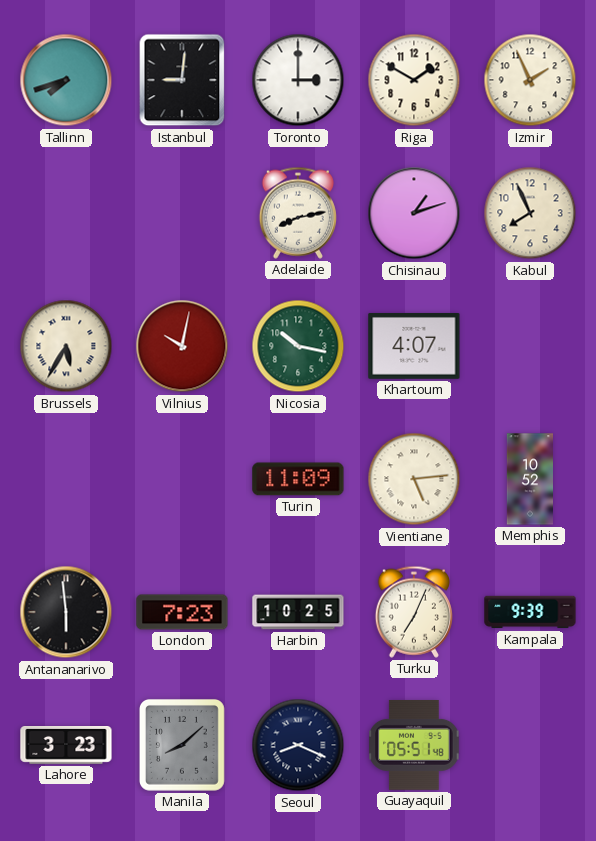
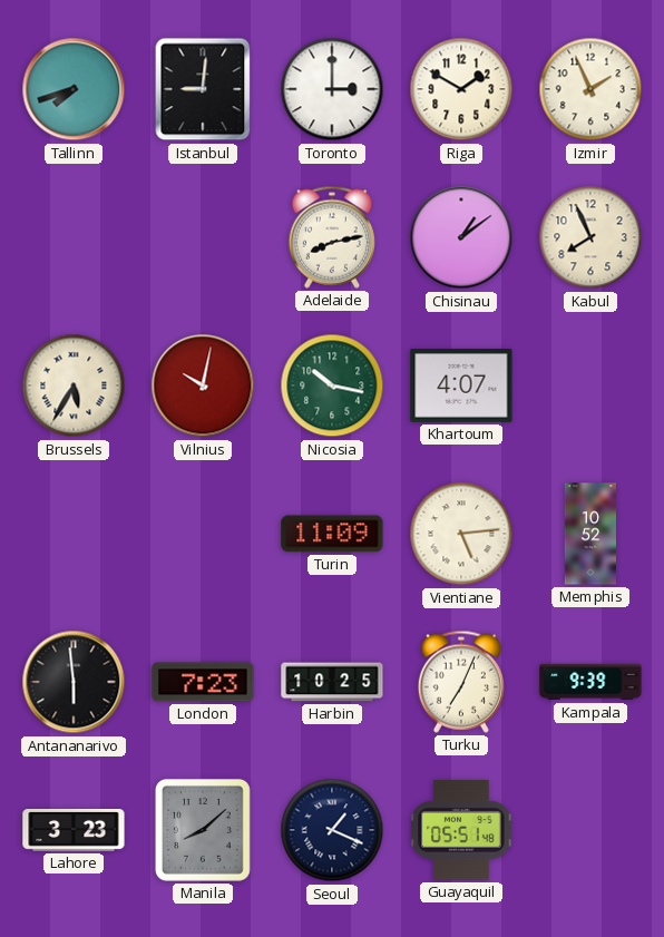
Chisinau: 1:12 -> 1:09 (461, 237)
Seoul: 8:19 -> 1:19 (332, 830)
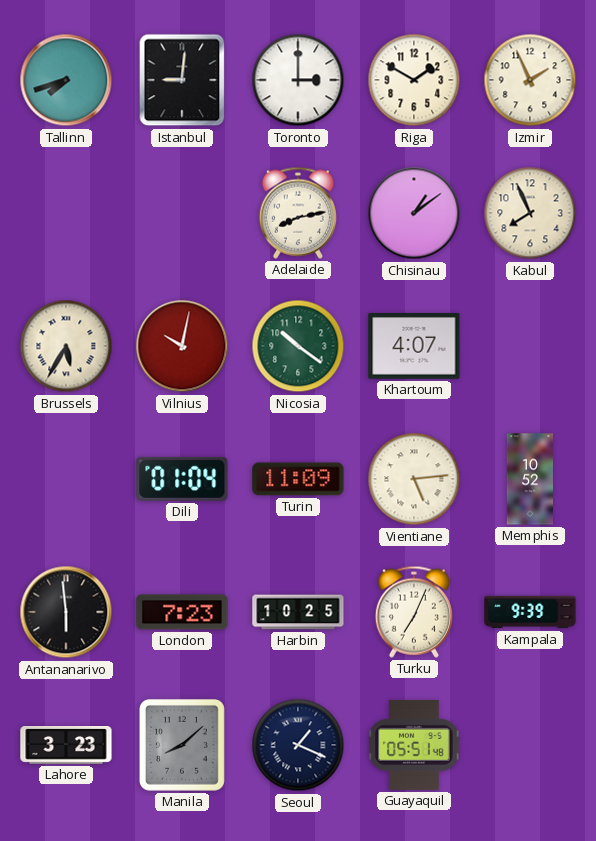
Nicosia: 10:17 -> 10:21 (298, 346)
Dili: none -> 01:04 (182, 479)
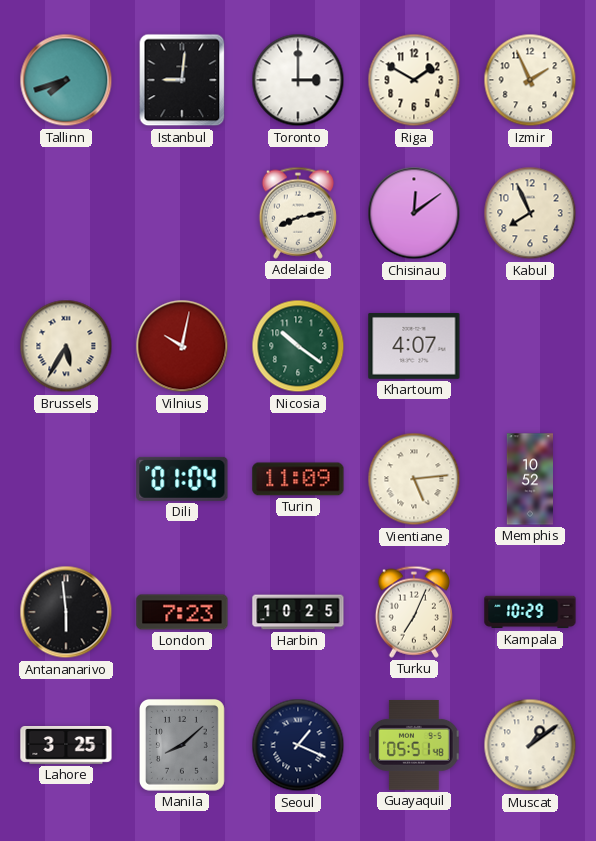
Chisinau: 1:09 -> 12:09 (414, 213)
Kampala: 9:39 -> 10:29 (530, 612)
Lahore: 3:23 -> 3:25 (66, 746)
Muscat: none -> 1:09 (530, 745)
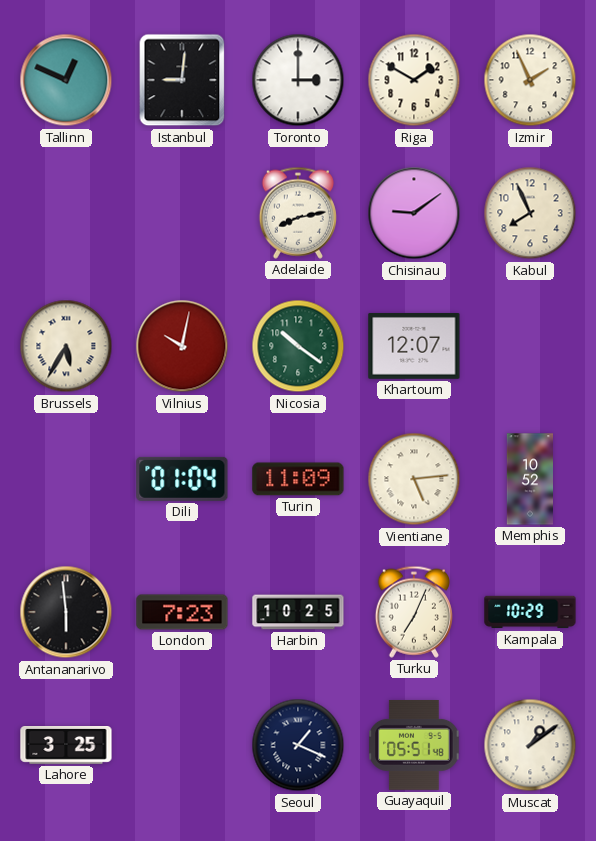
Tallinn: 7:42 -> 12:49 (66, 80)
Chisinau: 12:09 -> 9:09 (414, 213)
Khartoum: 4:07 -> 12:07 (414, 346)
Manila: 8:08 -> none (182, 745)
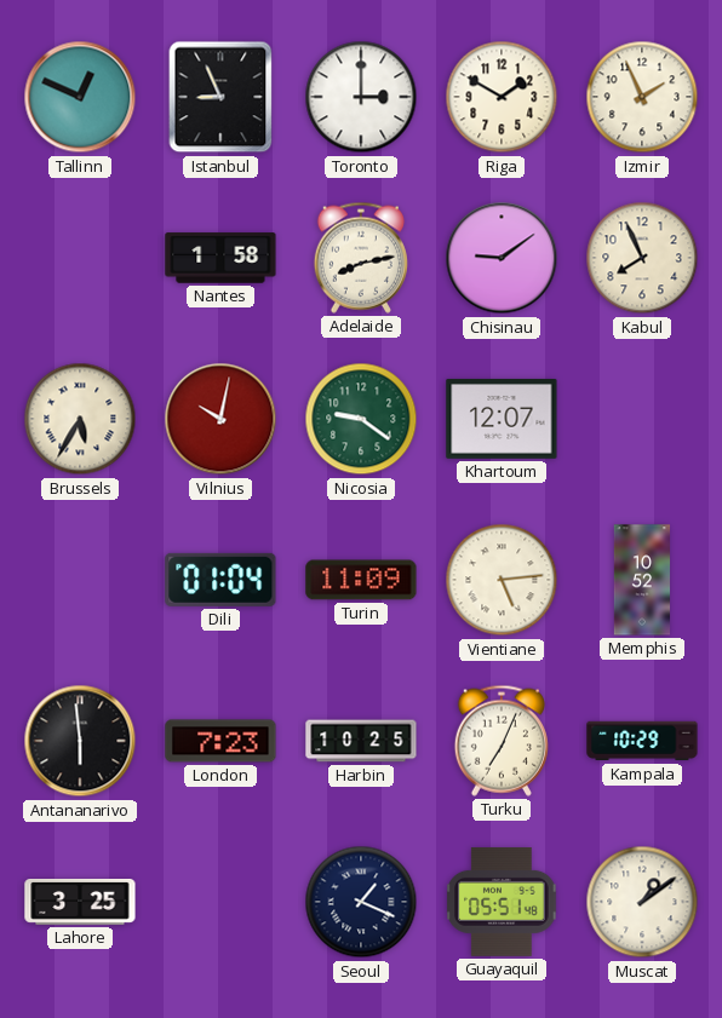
Istanbul: 9:01 -> 8:56 (220, 97)
Nantes: none -> 1:58 (220, 258)
Nicosia: 10:21 -> 9:21 (361, 419)
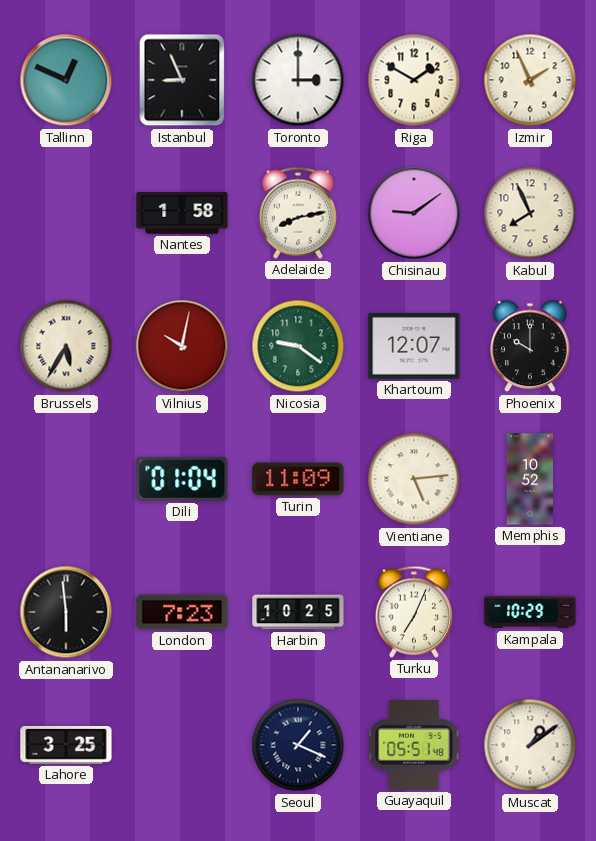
Phoenix: none -> 10:00 (530, 346)
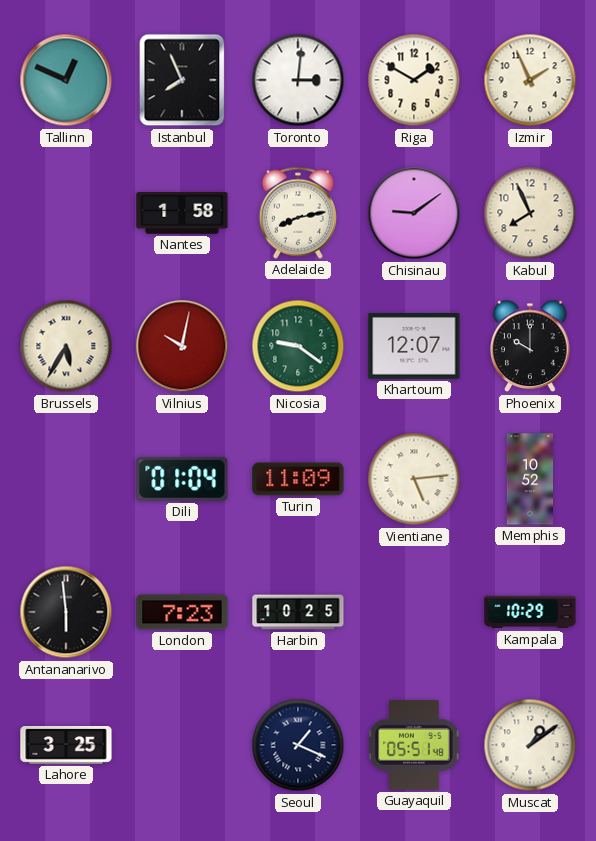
Istanbul: 8:56 -> 7:56 (182, 80)
Toronto: 3:00 -> 3:01 (298, 80)
Turku: 7:04 -> none (414, 612)
